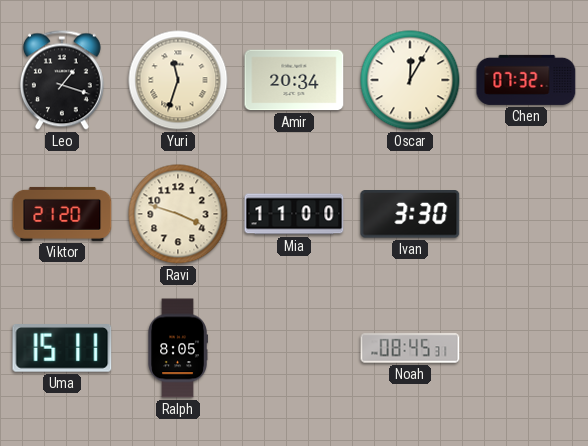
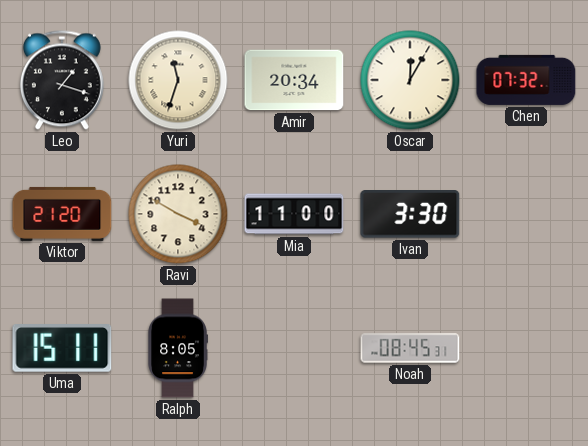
Ravi: 3:48 -> 3:50 (178, 214)
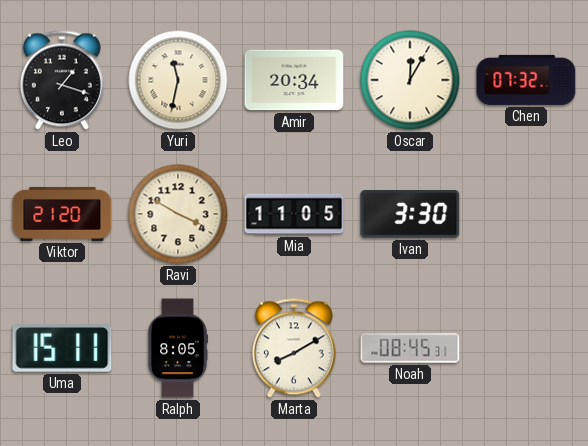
Yuri: 11:33 -> 11:32 (178, 80)
Mia: 11:00 -> 11:05 (294, 214)
Marta: none -> 8:10 (294, 348)
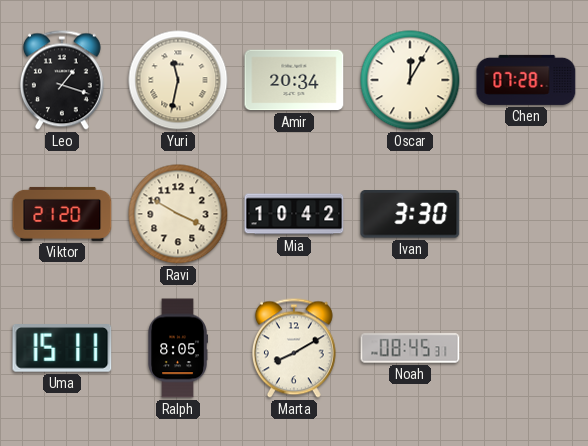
Chen: 07:32 -> 07:28 (526, 80)
Mia: 11:05 -> 10:42 (294, 214)
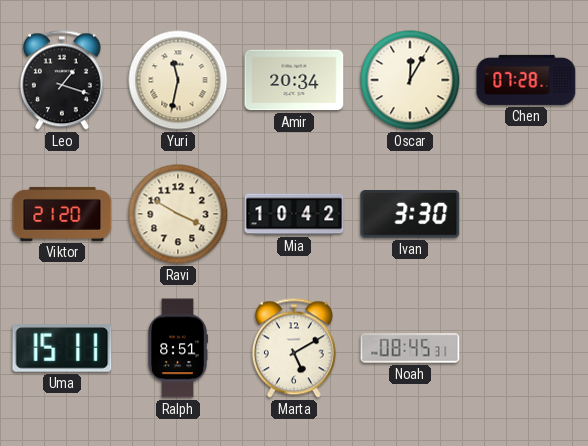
Ralph: 8:05 -> 8:51 (178, 348)
Marta: 8:10 -> 5:10 (294, 348)
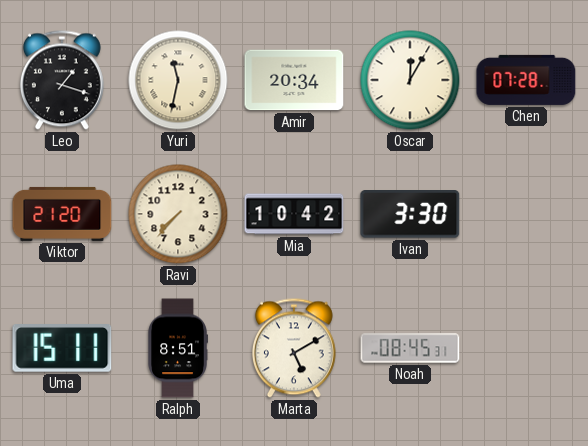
Ravi: 3:50 -> 7:37 (178, 214)
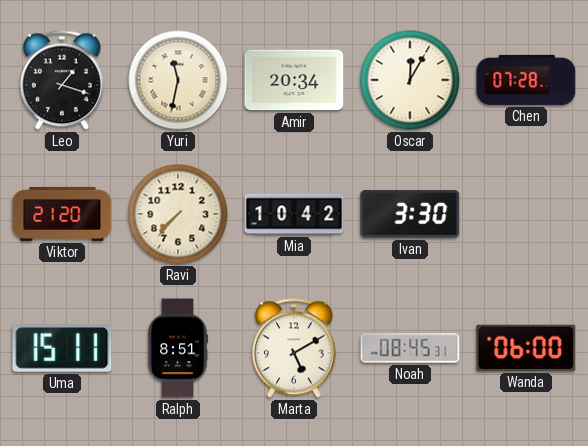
Wanda: none -> 06:00 (526, 348)
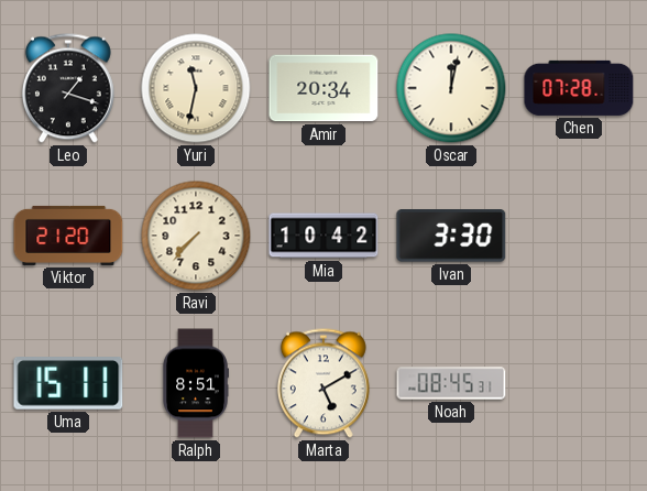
Oscar: 12:05 -> 12:02 (451, 88)
Wanda: 06:00 -> none (526, 348)
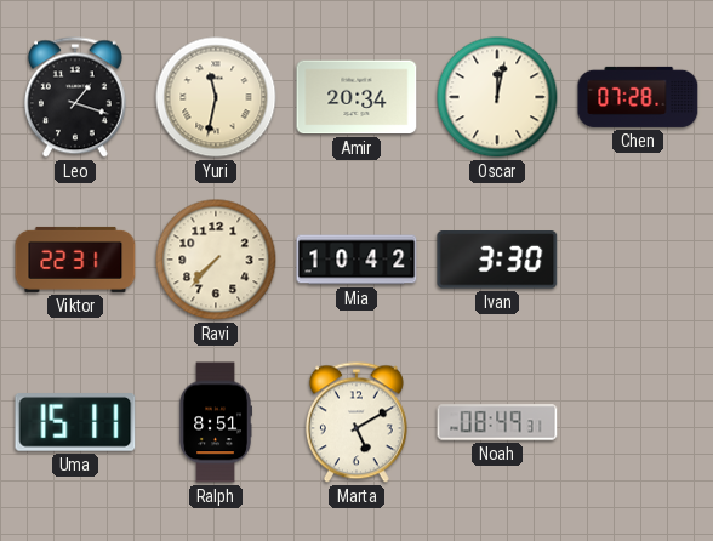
Viktor: 21:20 -> 22:31 (75, 260)
Noah: 08:45 -> 08:49 (497, 422)
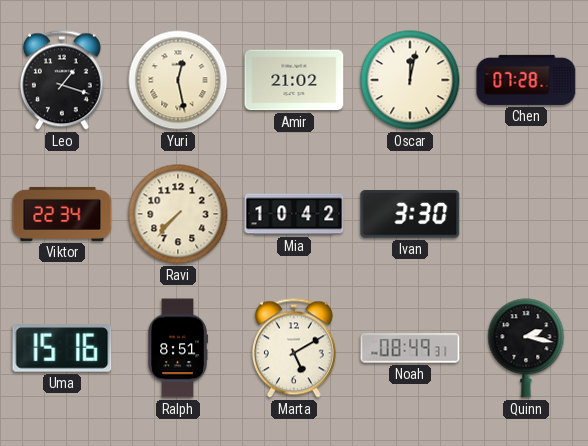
Yuri: 11:32 -> 12:28 (178, 80)
Amir: 20:34 -> 21:02 (294, 80)
Viktor: 22:31 -> 22:34 (62, 214)
Uma: 15:11 -> 15:16 (62, 349)
Quinn: none -> 2:17 (526, 348)
